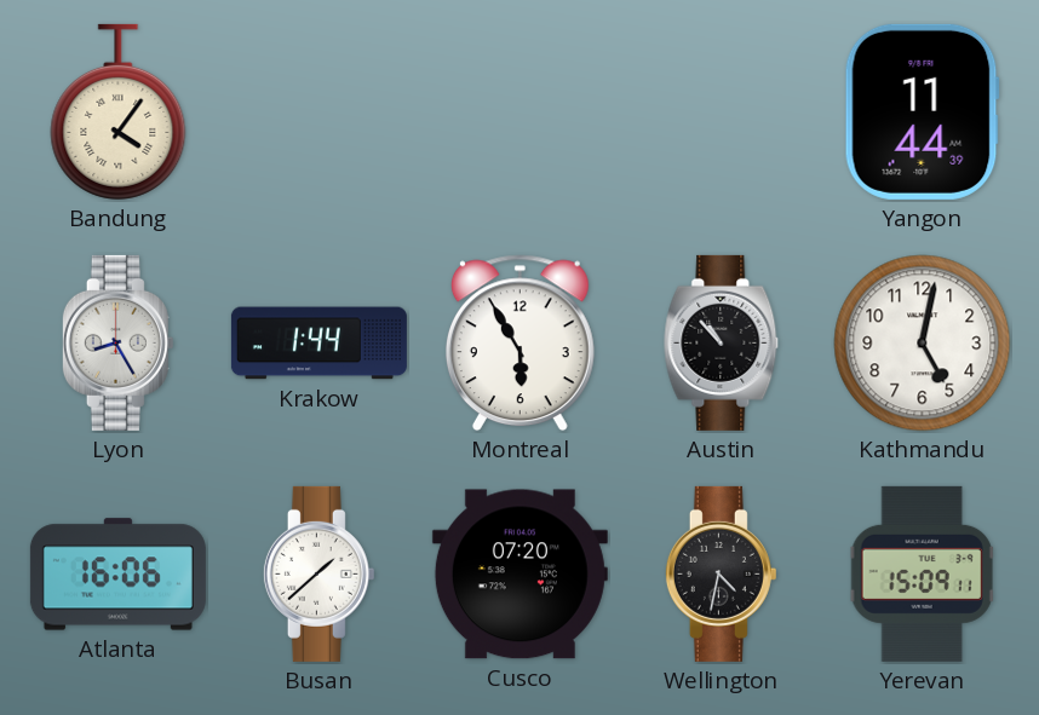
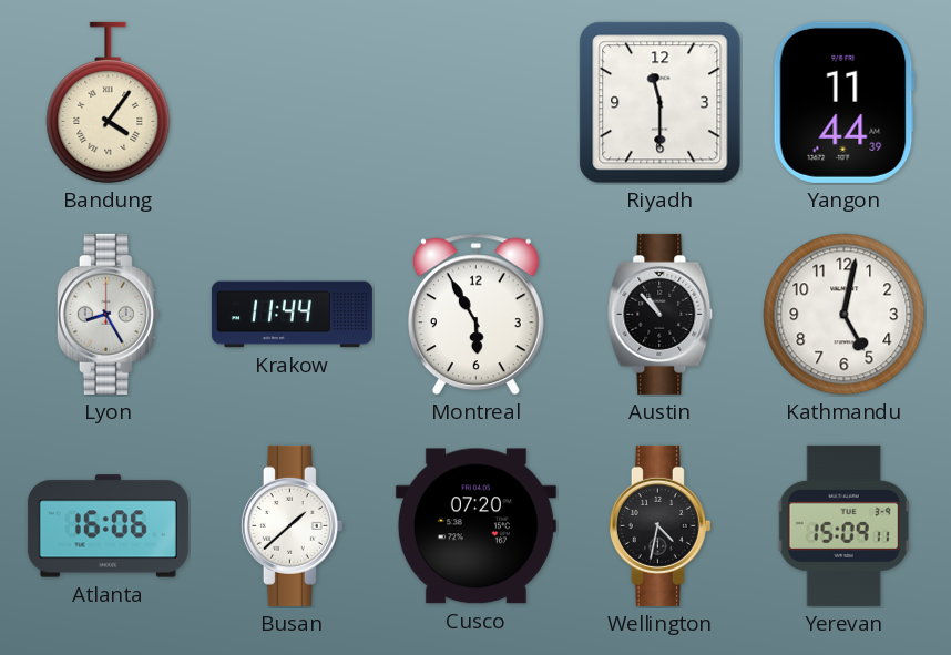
Riyadh: none -> 11:30 (661, 103)
Krakow: 1:44 -> 11:44 (292, 315)
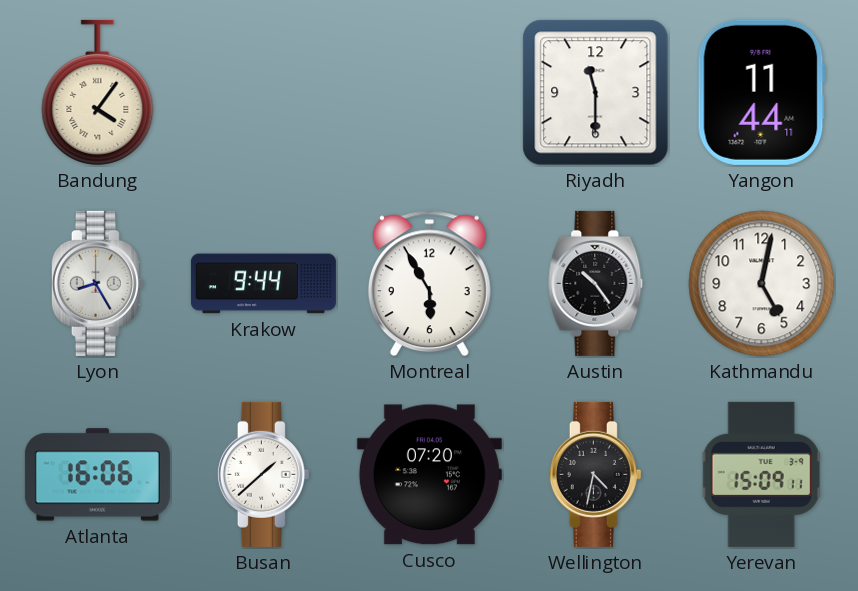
Yangon: 11:44:39 -> 11:44:11 (761, 92)
Krakow: 11:44 -> 9:44 (263, 284)
Austin: 10:53 -> 10:24 (596, 283)
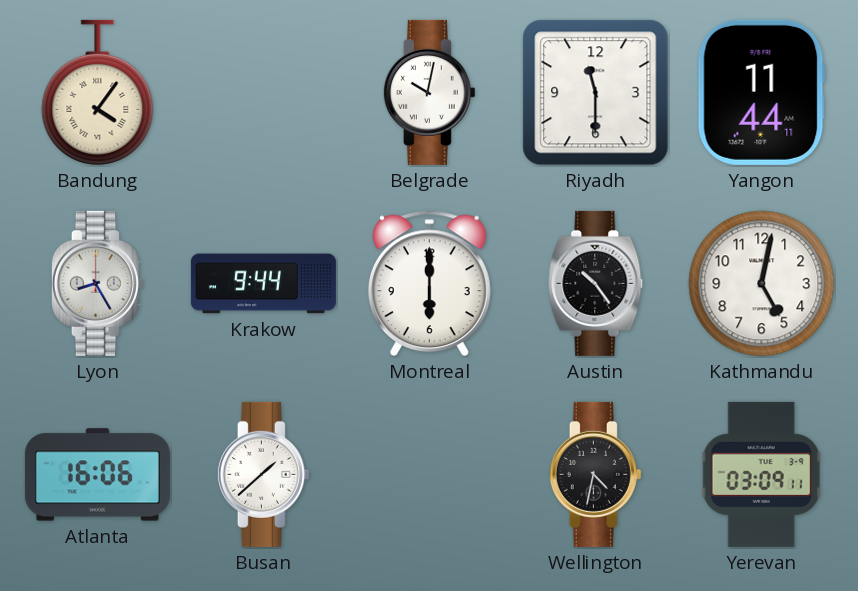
Belgrade: none -> 10:02 (429, 92)
Montreal: 5:55 -> 6:00 (429, 284)
Cusco: 07:20 -> none (429, 475)
Yerevan: 15:09 -> 03:09 (762, 474)
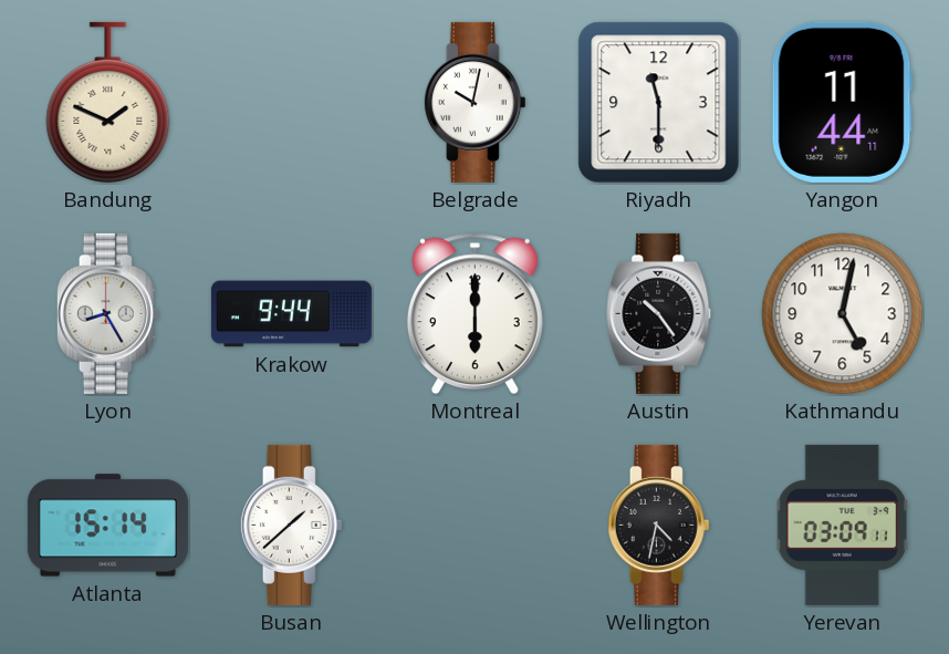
Bandung: 4:06 -> 1:49 (108, 102)
Atlanta: 16:06 -> 15:14 (107, 526)
